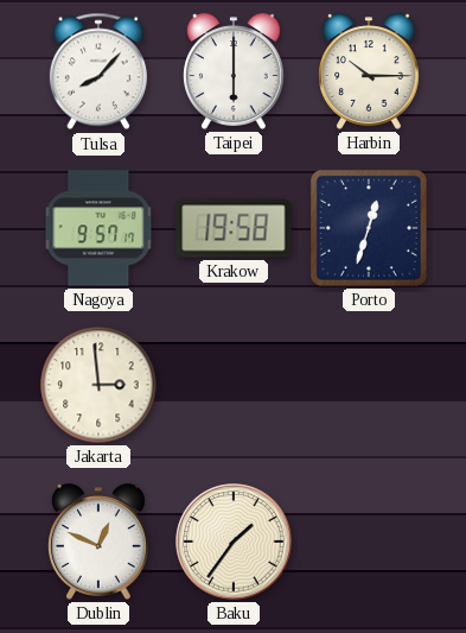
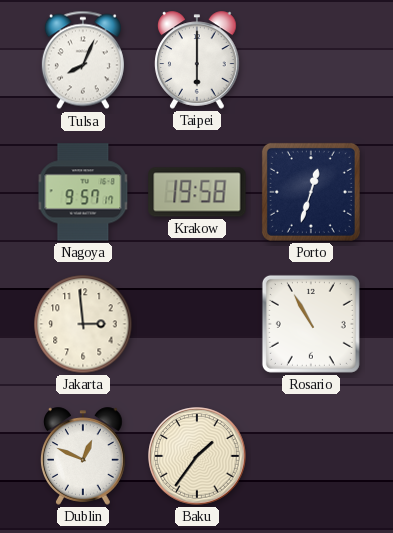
Tulsa: 8:07 -> 8:04 (83, 60)
Harbin: 10:15 -> none (369, 71)
Rosario: none -> 10:55 (311, 324)
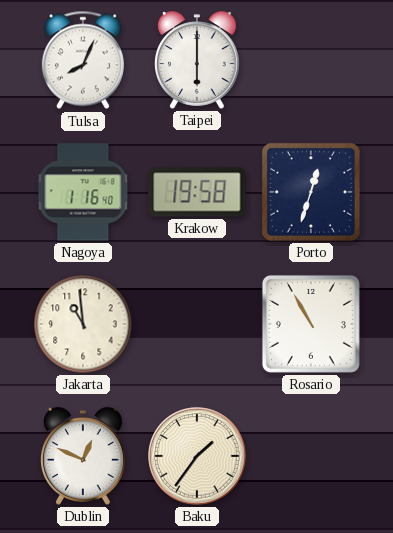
Nagoya: 9:57 -> 1:16 (83, 192)
Jakarta: 2:59 -> 10:59 (83, 324)
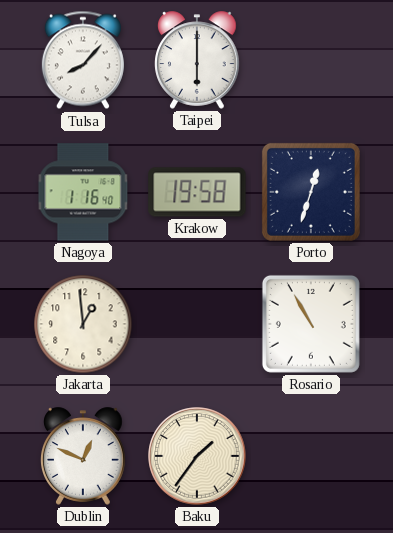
Tulsa: 8:04 -> 8:07 (83, 60)
Jakarta: 10:59 -> 12:59 (83, 324)
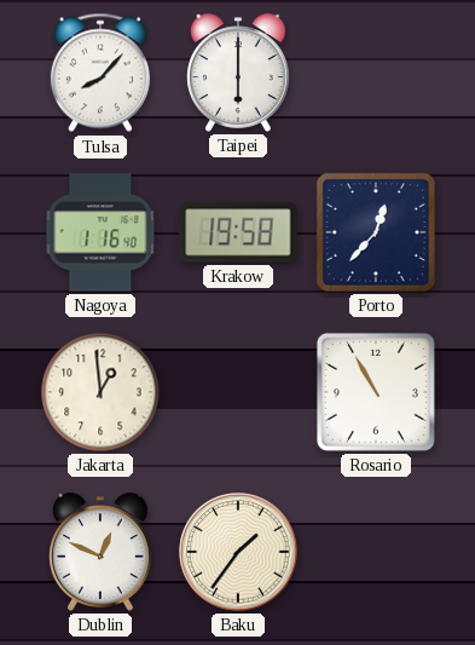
Porto: 12:33 -> 12:37 (376, 232)
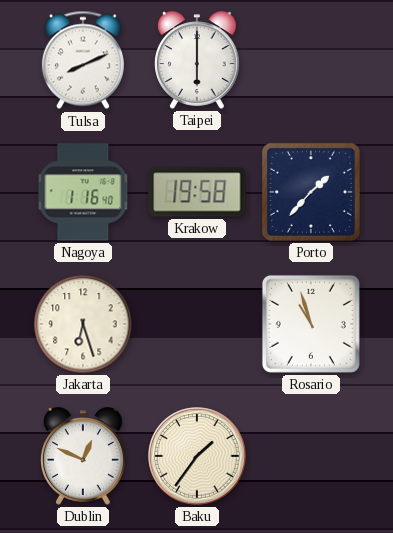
Tulsa: 8:07 -> 8:11 (83, 60)
Porto: 12:37 -> 1:37 (311, 192)
Jakarta: 12:59 -> 6:27 (83, 324)
Rosario: 10:55 -> 10:57 (311, 324)
